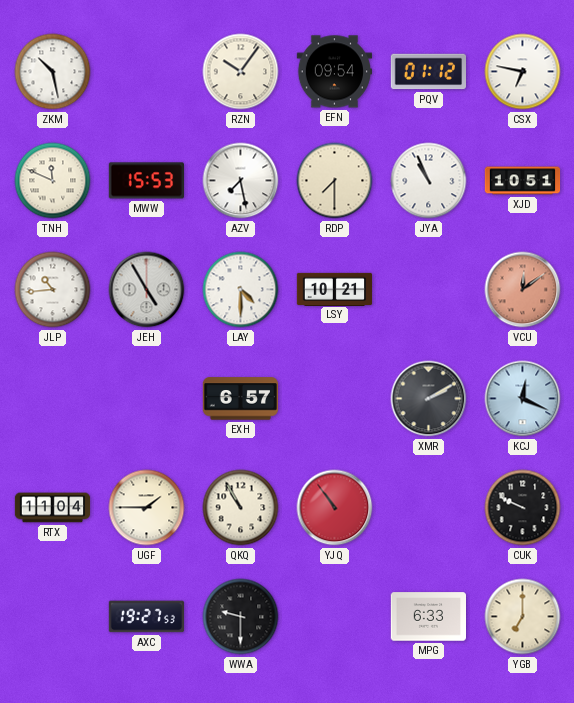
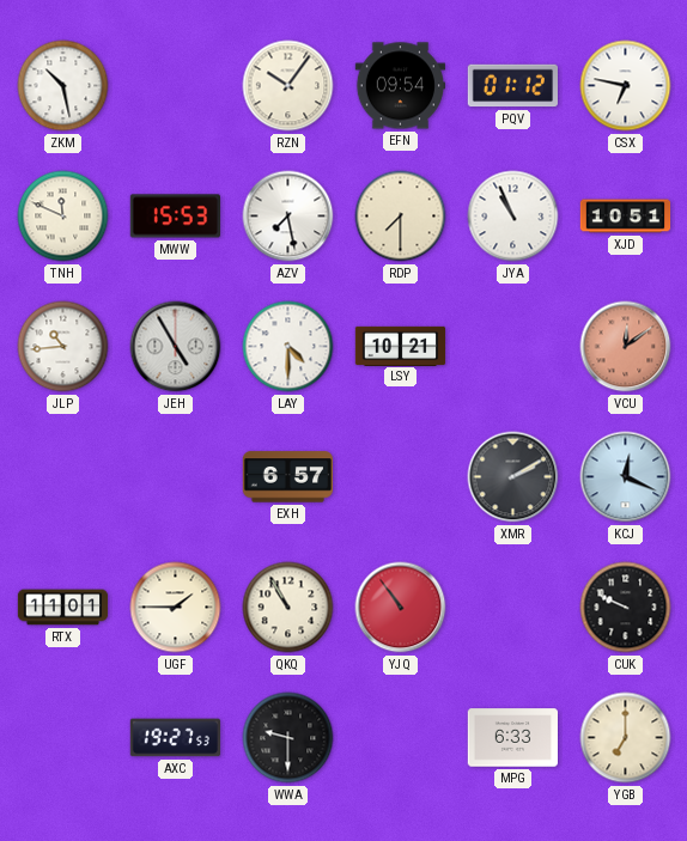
RTX: 11:04 -> 11:01 (63, 608)
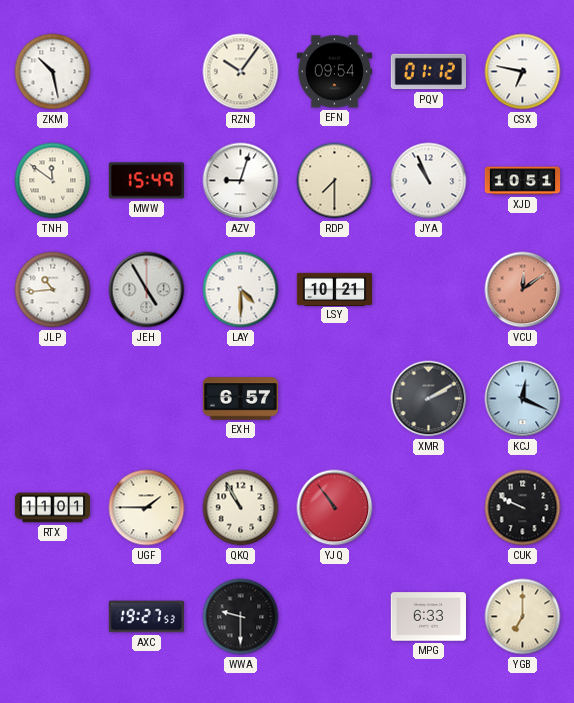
TNH: 11:49 -> 11:51 (53, 181)
MWW: 15:53 -> 15:49 (146, 181)
AZV: 7:28 -> 9:03 (241, 181)
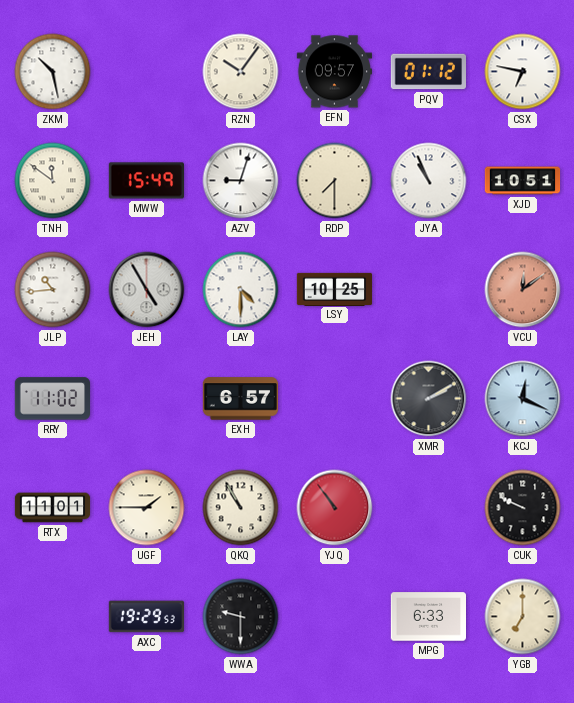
EFN: 09:54 -> 09:57 (334, 72)
LSY: 10:21 -> 10:25 (335, 289)
RRY: none -> 11:02 (52, 399)
AXC: 19:27 -> 19:29 (146, 617)
